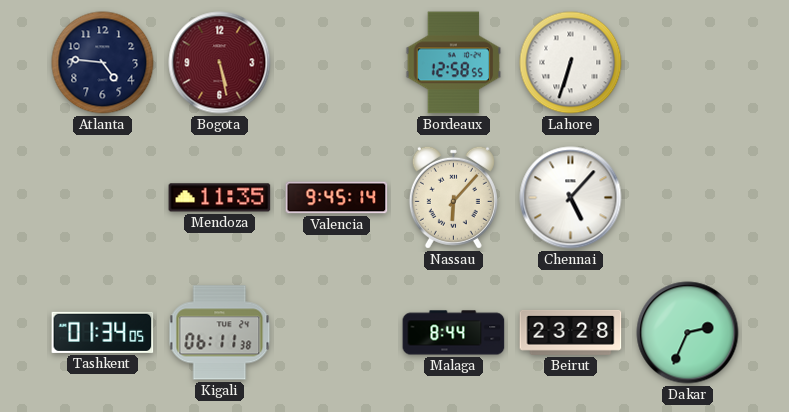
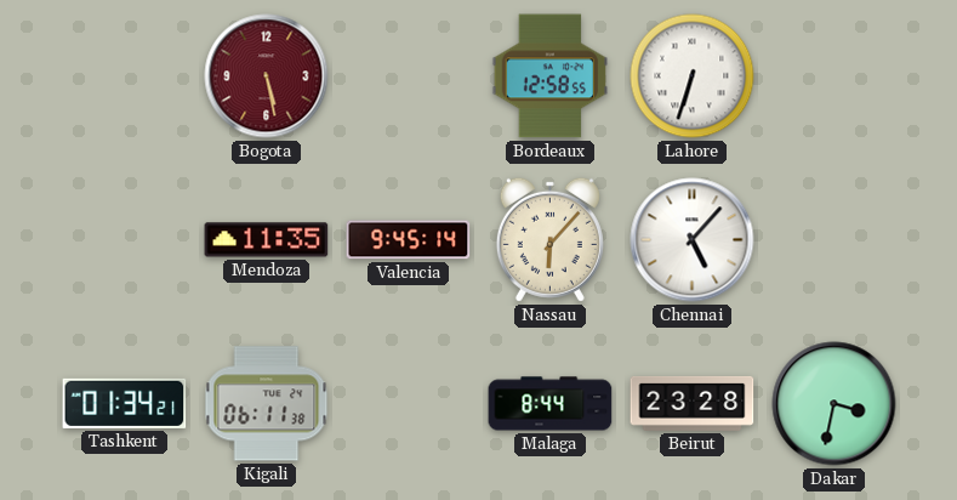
Atlanta: 4:46 -> none (103, 63)
Tashkent: 01:34:05 -> 01:34:21 (125, 403)
Dakar: 2:34 -> 3:32 (834, 404)
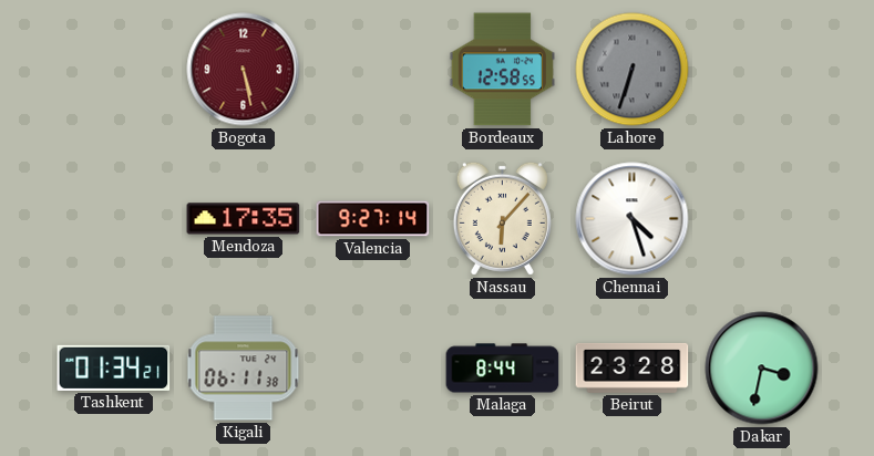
Lahore dial: white -> grey (633, 70)
Mendoza: 11:35 -> 17:35 (244, 219)
Valencia: 9:45 -> 9:27 (373, 219)
Chennai: 5:07 -> 4:27 (633, 219)
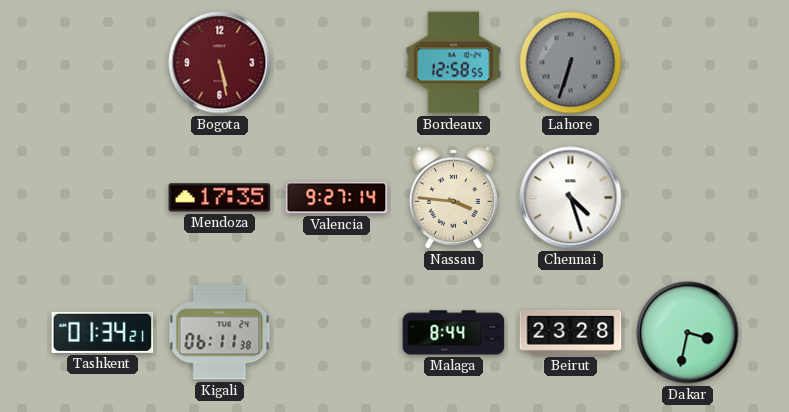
Nassau: 6:07 -> 3:46 (453, 197)
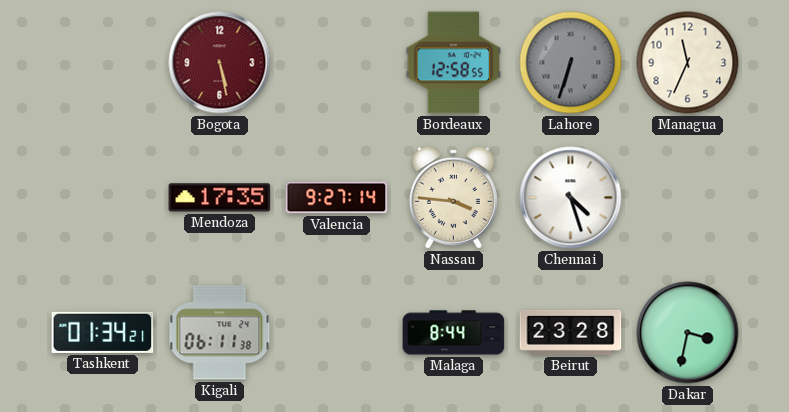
Managua: none -> 11:34 (688, 63)
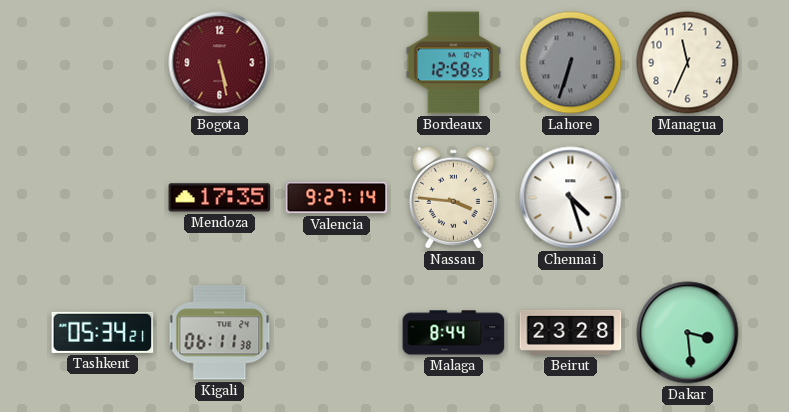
Tashkent: 01:34 -> 05:34 (103, 332)
Dakar: 3:32 -> 3:29 (688, 333)
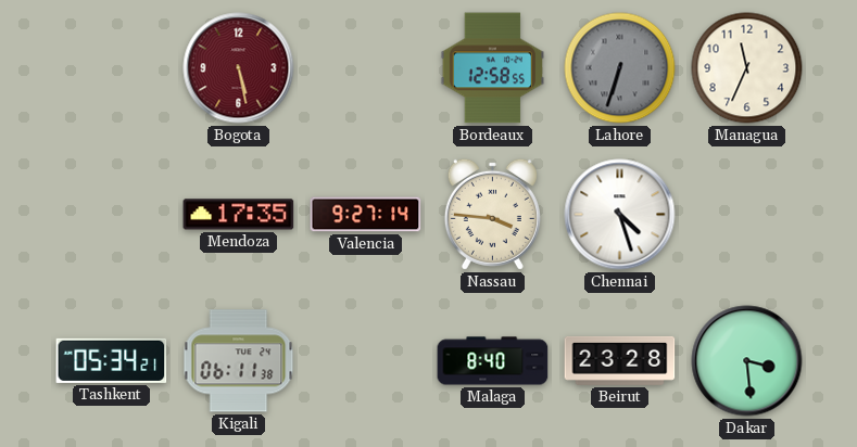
Malaga: 8:44 -> 8:40 (493, 361)
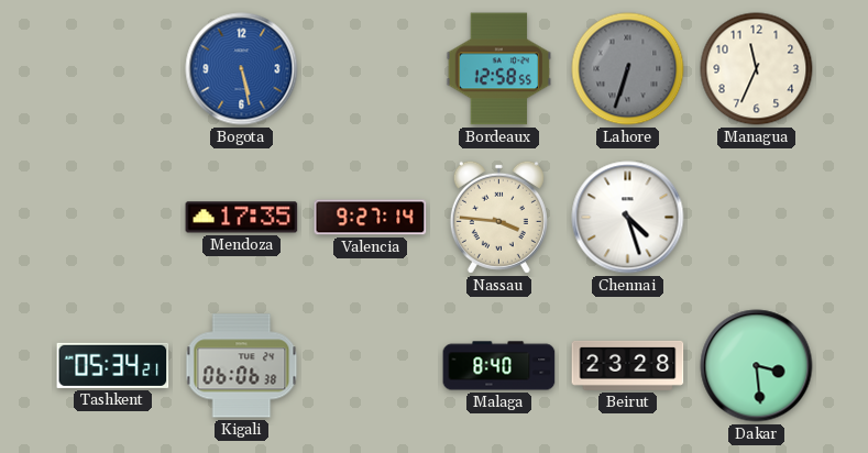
Bogota dial: burgundy -> blue (242, 69)
Kigali: 06:11 -> 06:06 (242, 366)
